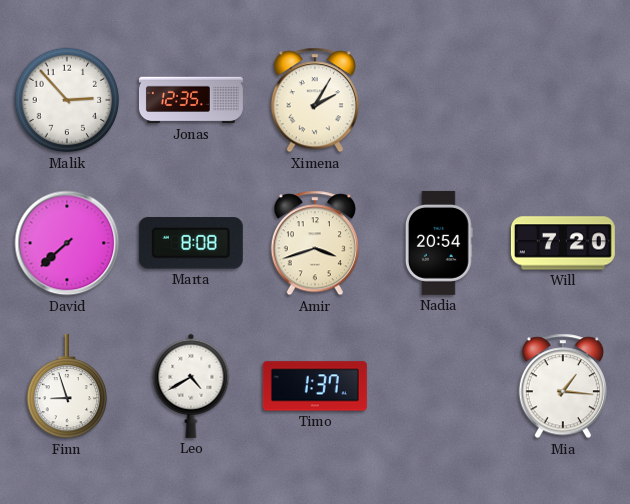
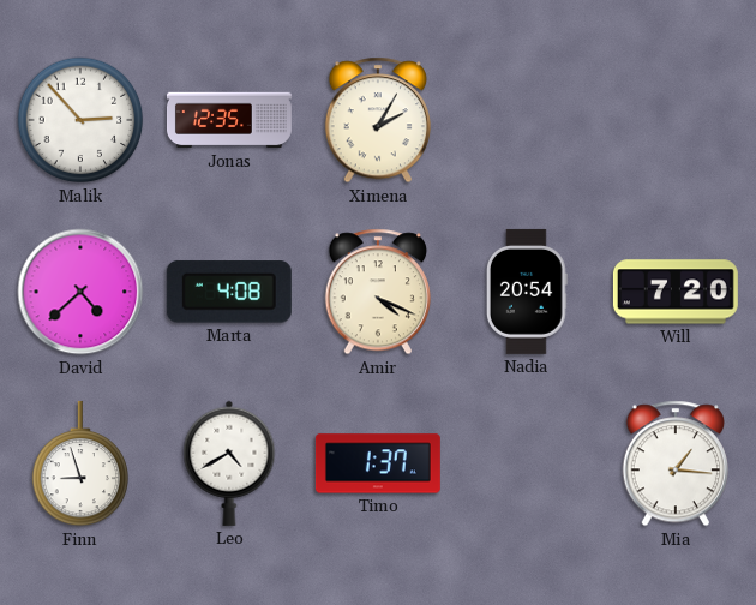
David: 7:38 -> 4:38 (80, 292)
Marta: 8:08 -> 4:08 (229, 292)
Amir: 3:42 -> 4:19 (377, 292)
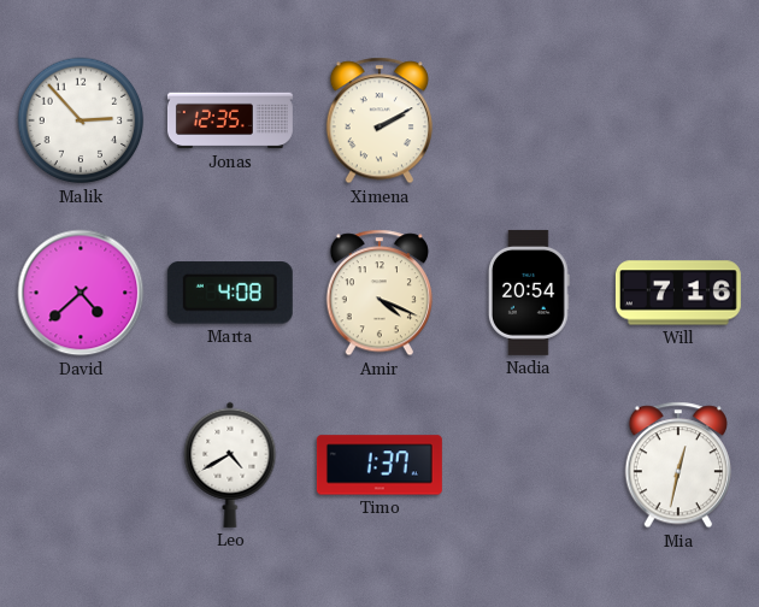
Ximena: 2:05 -> 2:10 (378, 120)
Will: 7:20 -> 7:16 (678, 293)
Finn: 8:57 -> none (80, 463)
Mia: 1:16 -> 12:32 (677, 465)
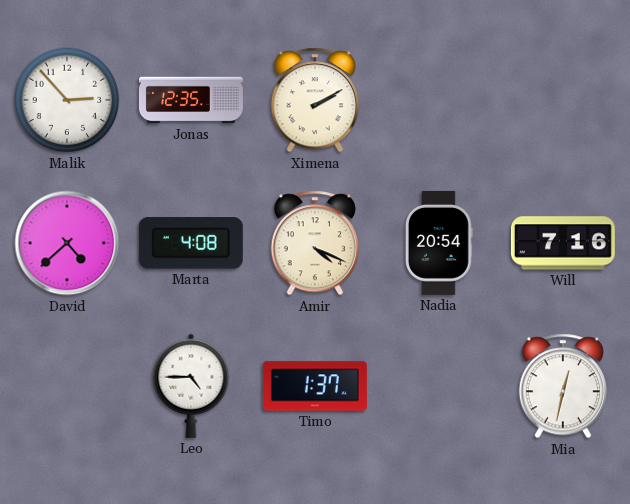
Leo: 4:40 -> 4:45 (191, 386)
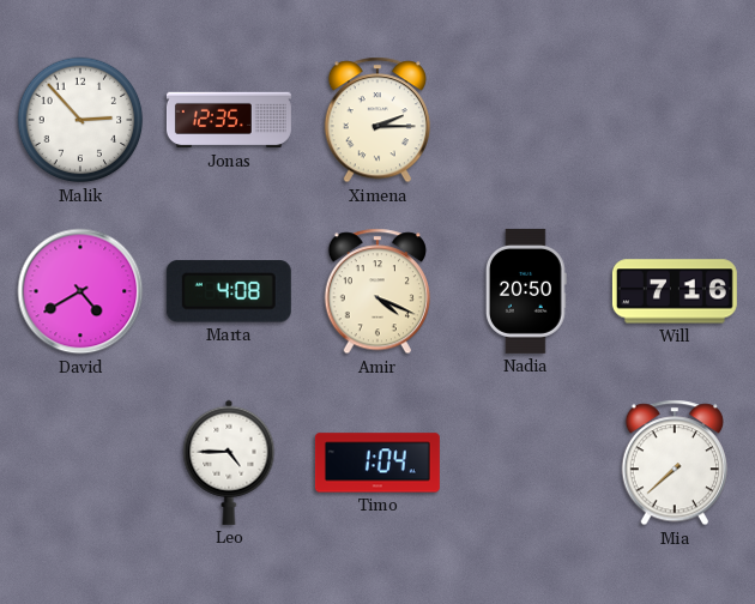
Ximena: 2:10 -> 2:15 (376, 120)
David: 4:38 -> 4:40 (80, 291)
Nadia: 20:54 -> 20:50 (526, 291)
Timo: 1:37 -> 1:04 (377, 463)
Mia: 12:32 -> 7:38 (674, 463)
